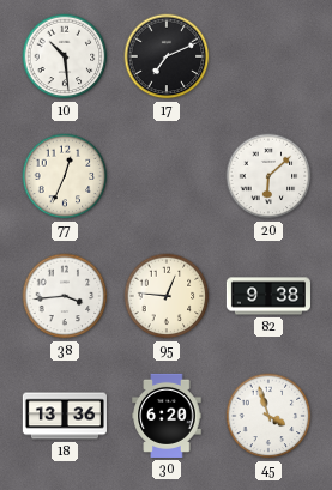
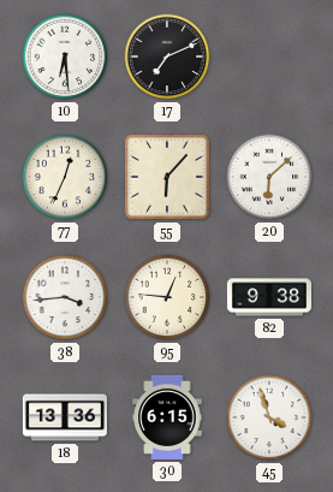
10: 10:29 -> 6:29 (65, 57)
55: none -> 6:07 (167, 177)
30: 6:20 -> 6:15 (167, 417)
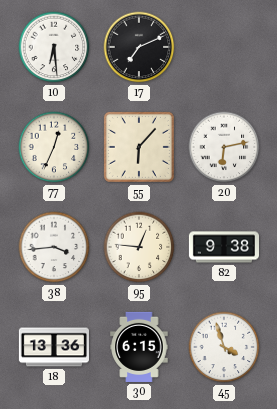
20: 6:08 -> 6:13 (224, 147)
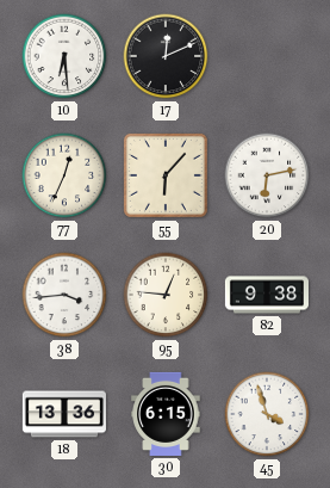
17: 7:11 -> 12:11 (166, 56)
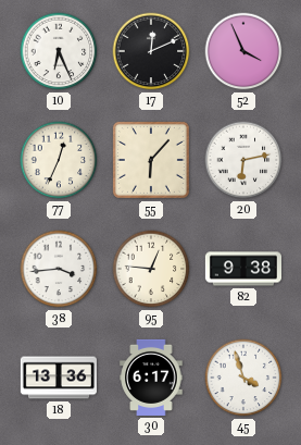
10: 6:29 -> 6:26 (59, 51)
52: none -> 3:56 (243, 51)
30: 6:15 -> 6:17 (151, 378)
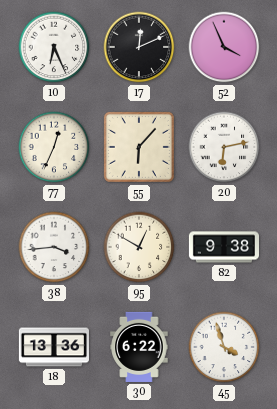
95: 12:46 -> 12:50 (139, 247)
30: 6:17 -> 6:22 (139, 347)
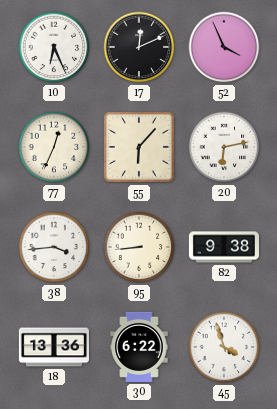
95: 12:50 -> 8:44 (139, 247)
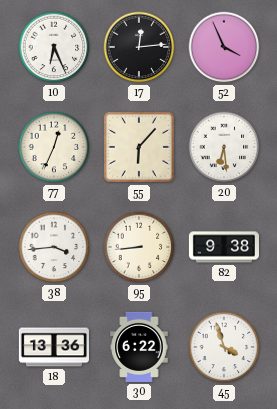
17: 12:11 -> 12:14 (139, 47)
20: 6:13 -> 6:29 (224, 147)
